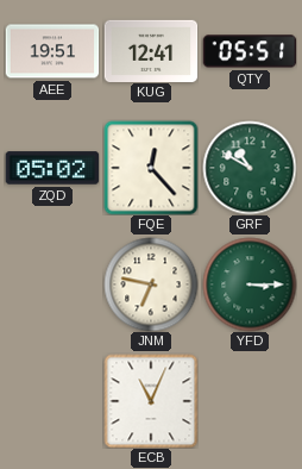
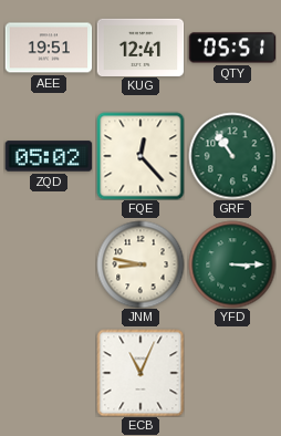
GRF: 10:50 -> 10:54 (232, 156)
JNM: 6:47 -> 8:47 (140, 264)
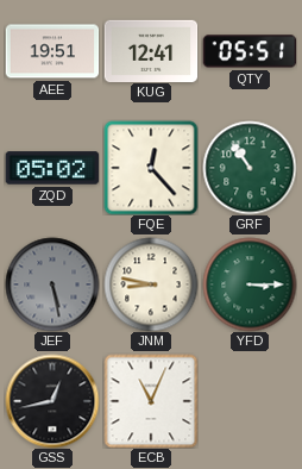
JEF: none -> 5:28 (52, 284)
GSS: none -> 12:43 (52, 401)
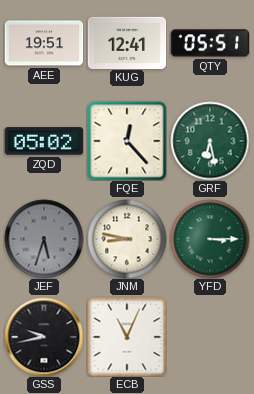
GRF: 10:54 -> 6:28 (210, 141)
JEF: 5:28 -> 5:33 (44, 239)
GSS: 12:43 -> 9:43 (44, 337)
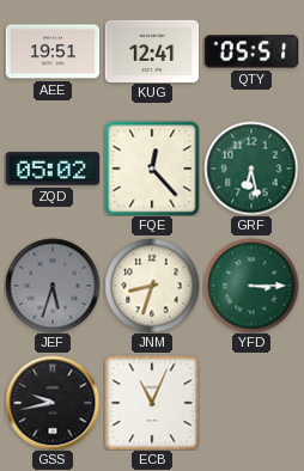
JNM: 8:47 -> 8:33 (152, 286)
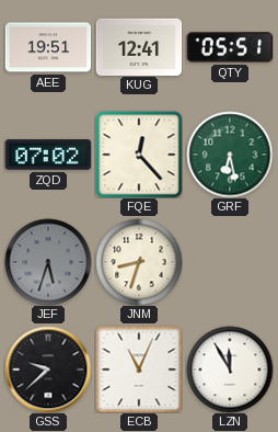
ZQD: 05:02 -> 07:02 (48, 155)
YFD: 3:15 -> none (251, 286)
GSS: 9:43 -> 9:38 (48, 370)
LZN: none -> 11:55 (230, 370)
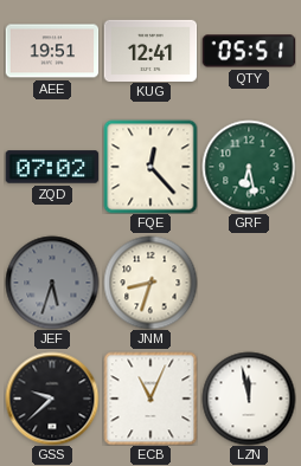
LZN: 11:55 -> 11:58 (249, 399)
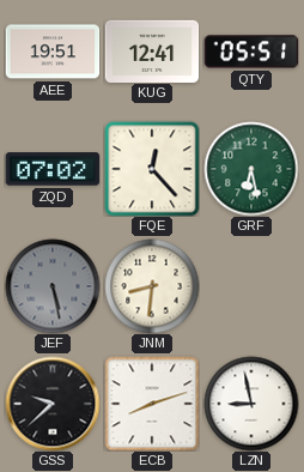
JEF: 5:33 -> 5:28 (53, 286)
JNM: 8:33 -> 8:31 (152, 286)
ECB: 11:04 -> 8:12 (152, 404)
LZN: 11:58 -> 8:58 (251, 404)
